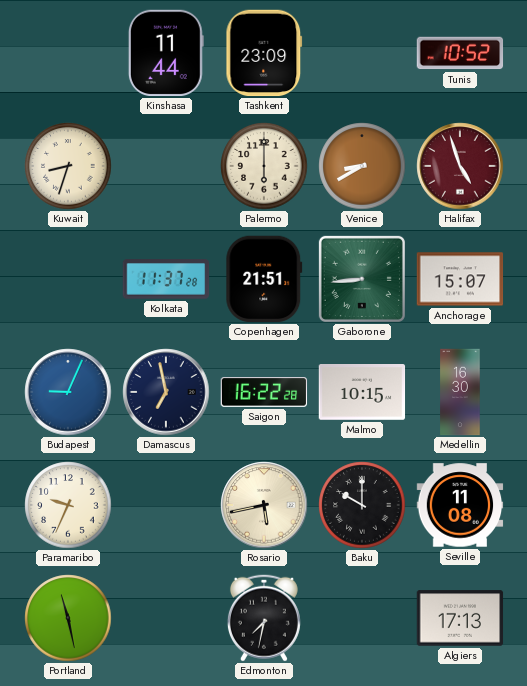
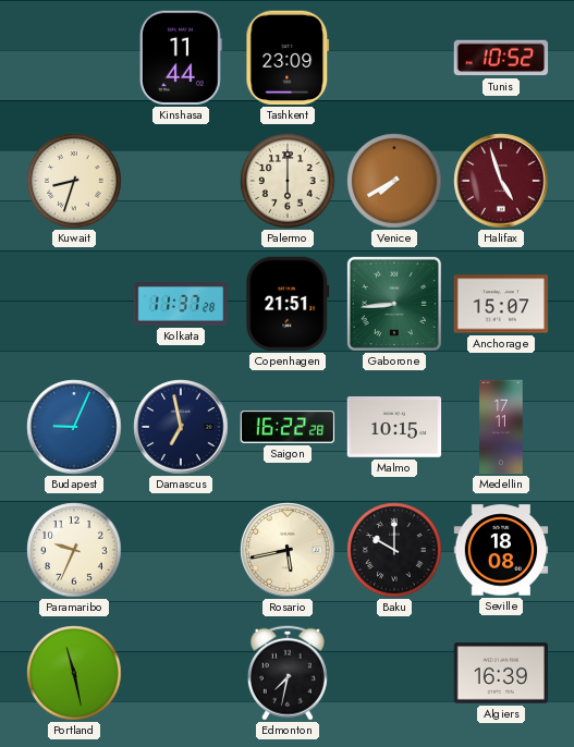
Venice: 8:40 -> 7:40 (394, 181)
Medellin: 16:30 -> 17:11 (501, 427)
Seville: 11:08 -> 18:08 (501, 550)
Algiers: 17:13 -> 16:39 (501, 673)
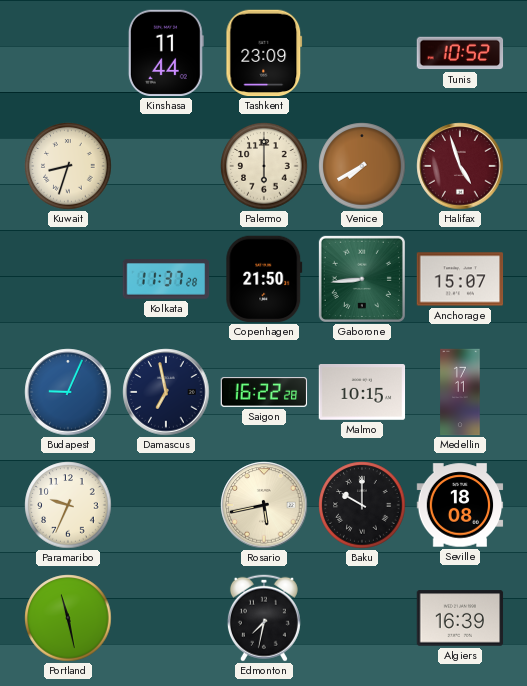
Copenhagen: 21:51 -> 21:50 (264, 279)
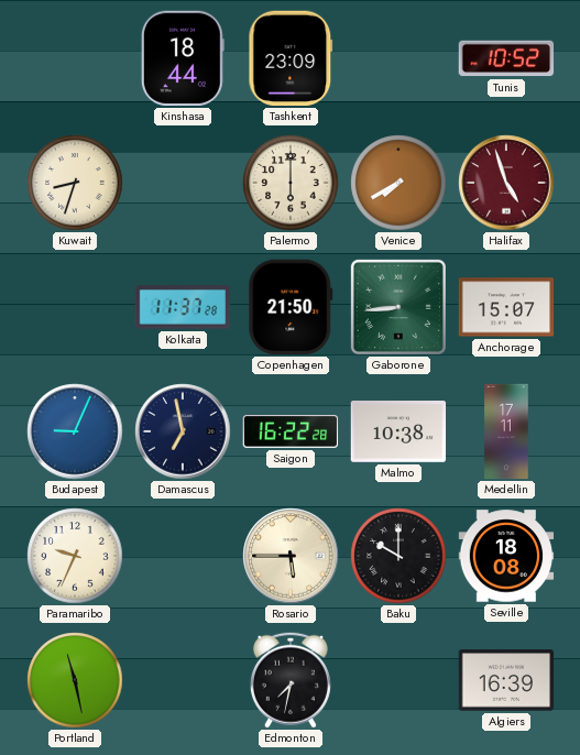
Kinshasa: 11:44 -> 18:44 (183, 58)
Malmo: 10:15 -> 10:38 (398, 433)
Rosario: 5:43 -> 5:45 (291, 556)
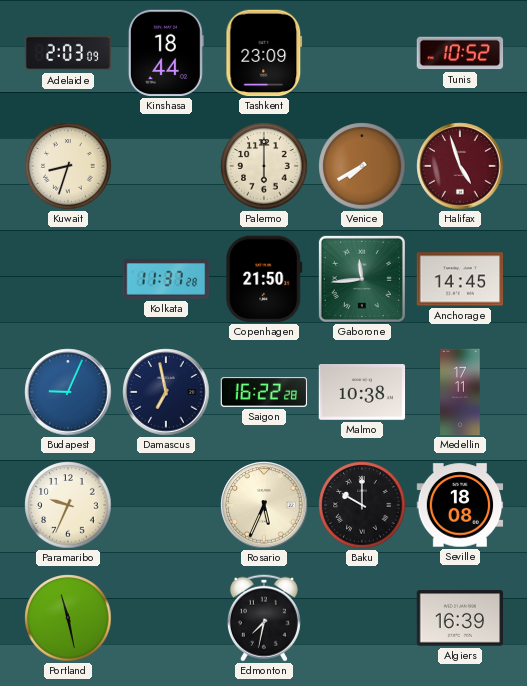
Adelaide: none -> 2:03 (68, 53)
Gaborone: 8:44 -> 11:44 (362, 279)
Anchorage: 15:07 -> 14:45 (460, 279)
Rosario: 5:45 -> 5:34 (264, 505)
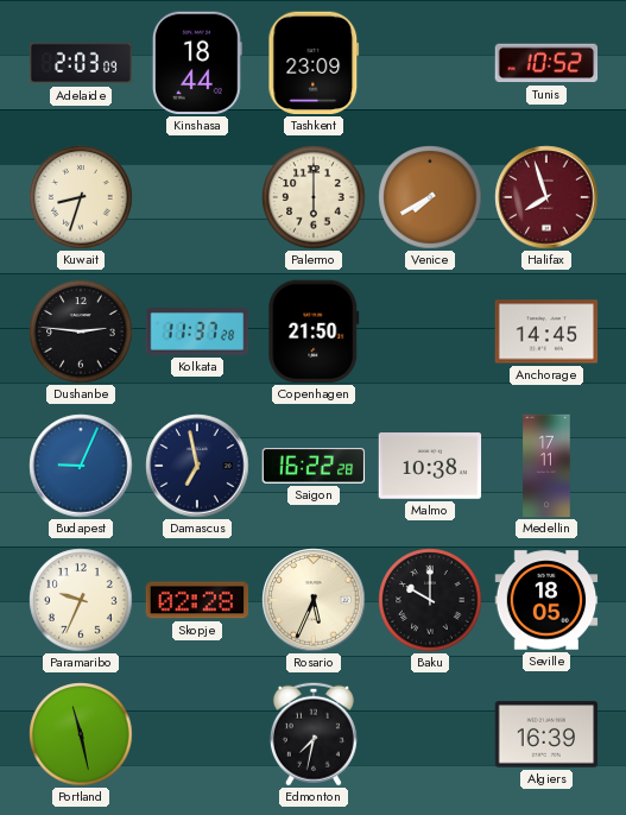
Halifax: 4:57 -> 7:57 (546, 197)
Dushanbe: none -> 2:46 (81, 331)
Gaborone: 11:44 -> none (362, 279)
Skopje: none -> 02:28 (197, 600)
Seville: 18:08 -> 18:05 (546, 600)
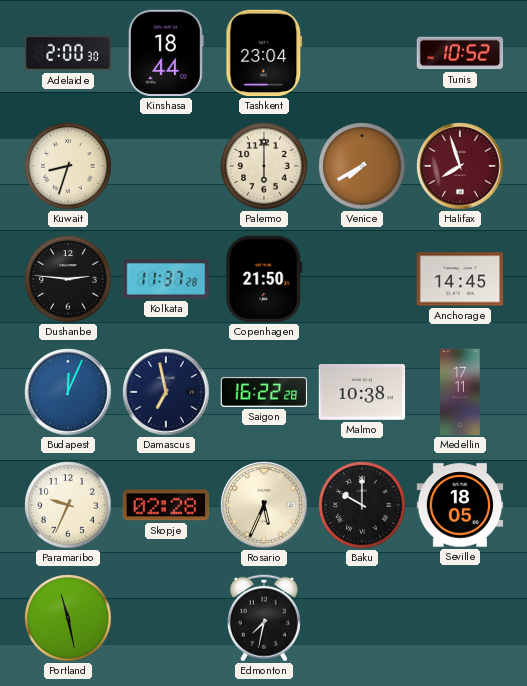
Adelaide: 2:03 -> 2:00 (68, 53)
Tashkent: 23:09 -> 23:04 (264, 53)
Budapest: 9:04 -> 12:04 (68, 392)
Algiers: 16:39 -> none (546, 734)
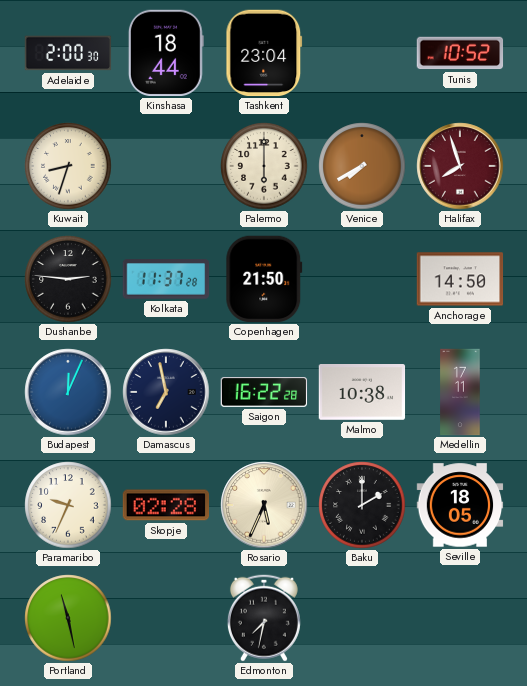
Anchorage: 14:45 -> 14:50 (460, 279)
Baku: 10:00 -> 2:00 (362, 505)
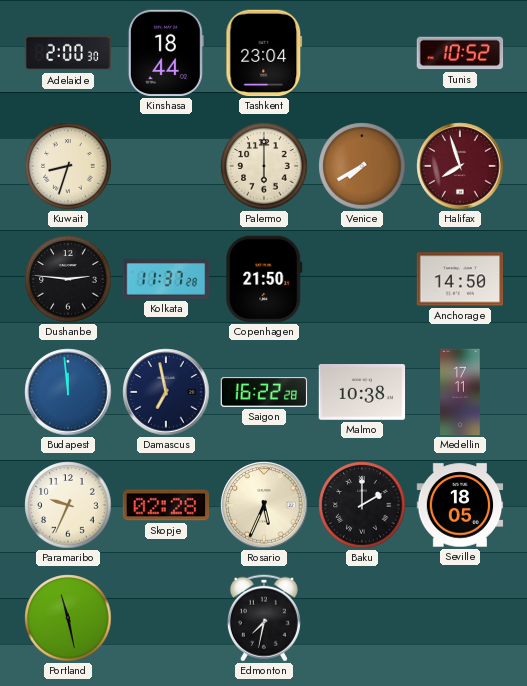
Budapest: 12:04 -> 11:59 (68, 392)
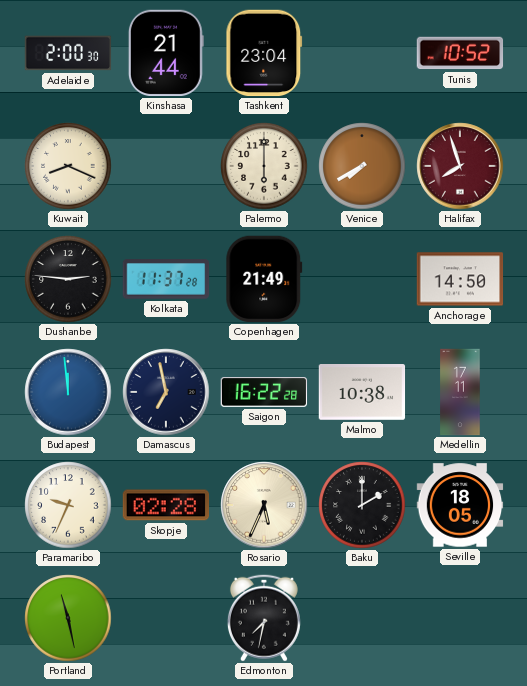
Kinshasa: 18:44 -> 21:44 (166, 53)
Kuwait: 8:33 -> 8:19 (68, 166)
Copenhagen: 21:50 -> 21:49 (264, 279)
